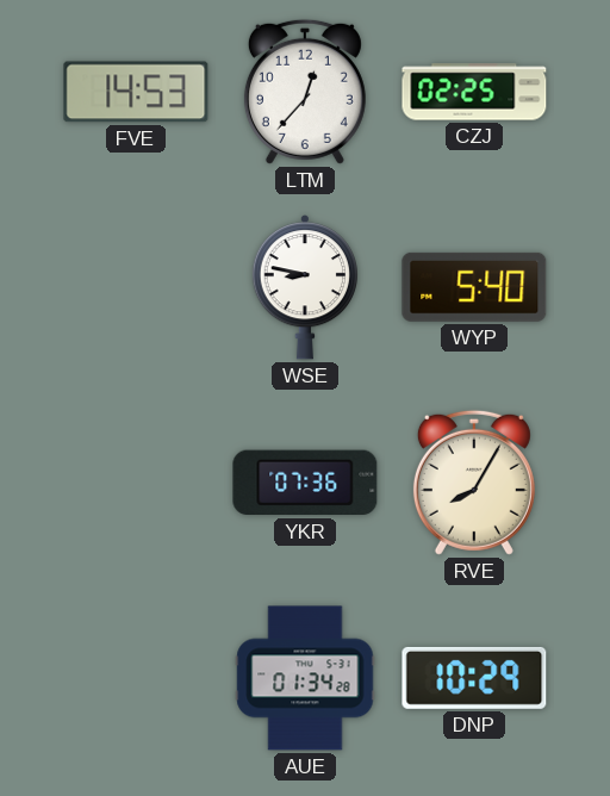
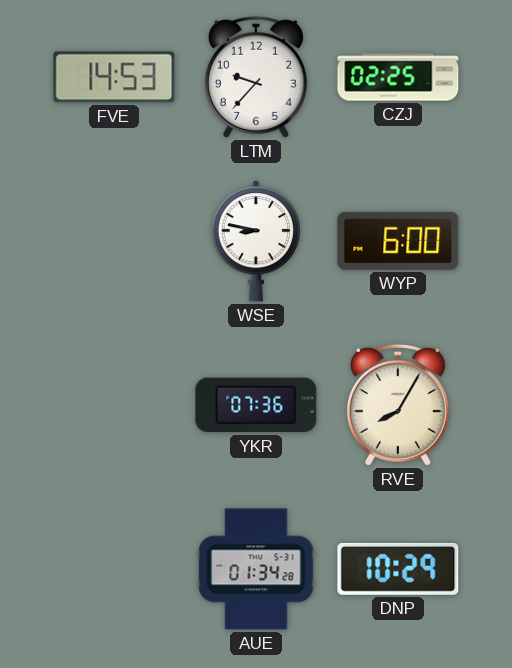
LTM: 12:37 -> 9:37 (256, 77)
WYP: 5:40 -> 6:00 (398, 241)
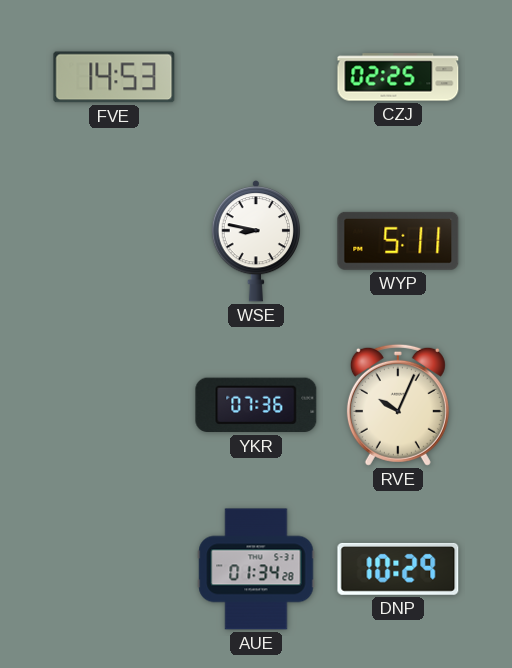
LTM: 9:37 -> none (256, 77)
WYP: 6:00 -> 5:11 (398, 241)
RVE: 8:05 -> 10:04 (398, 405)
